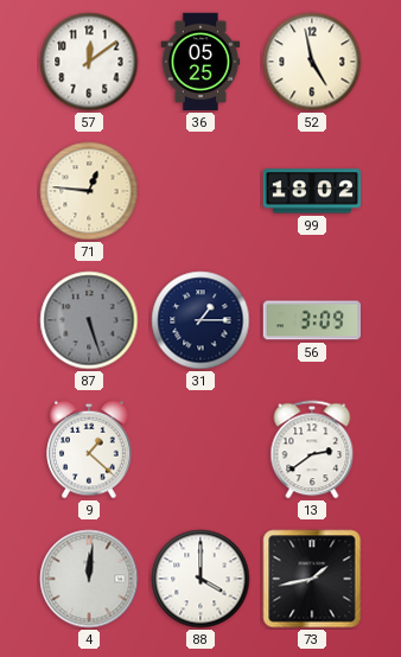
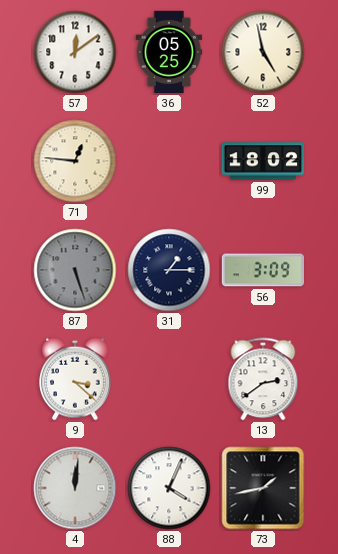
9: 1:22 -> 3:22 (75, 379)
88: 4:00 -> 4:04 (169, 488)
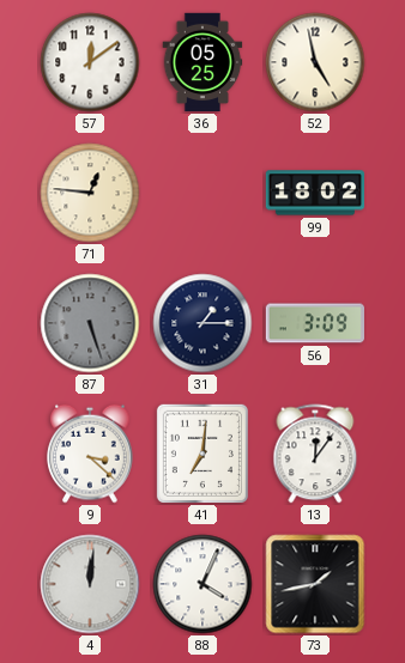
41: none -> 7:01 (202, 454)
13: 2:39 -> 12:06 (315, 454)
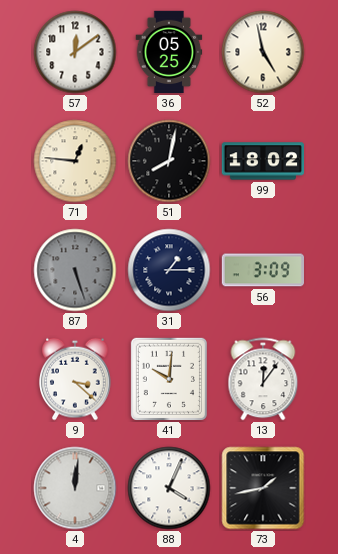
51: none -> 8:02 (169, 161)
41: 7:01 -> 10:01 (169, 379)
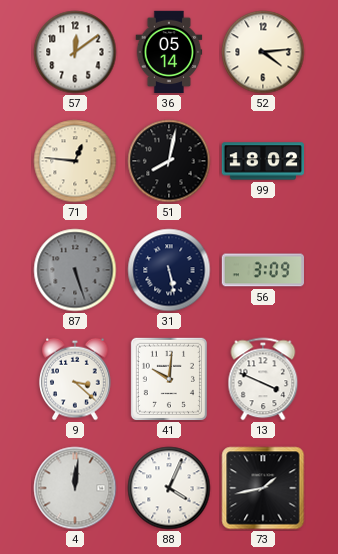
36: 05:25 -> 05:14 (169, 52)
52: 4:58 -> 4:14 (263, 52)
31: 1:15 -> 5:28 (169, 270)
13: 12:06 -> 3:49 (263, 379)
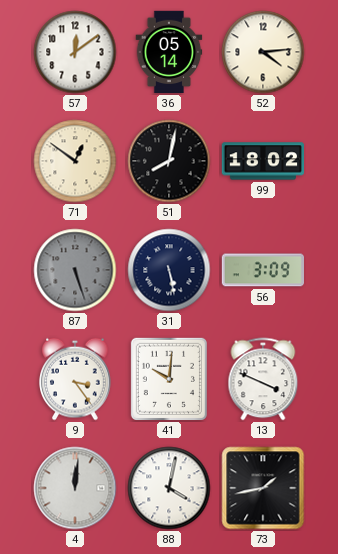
71: 12:46 -> 12:51 (75, 161)
9: 3:22 -> 3:24 (75, 379)
88: 4:04 -> 4:02 (169, 488)
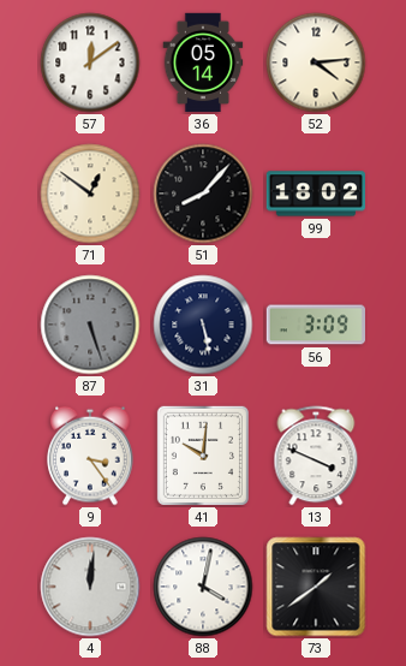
51: 8:02 -> 8:07 (203, 194)
73: 1:43 -> 1:39 (316, 587)
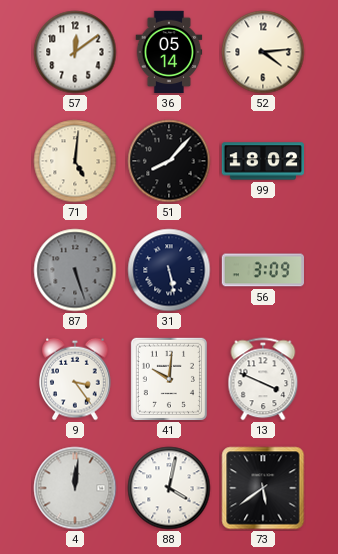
71: 12:51 -> 5:01 (75, 161)
73: 1:39 -> 5:39 (263, 488)
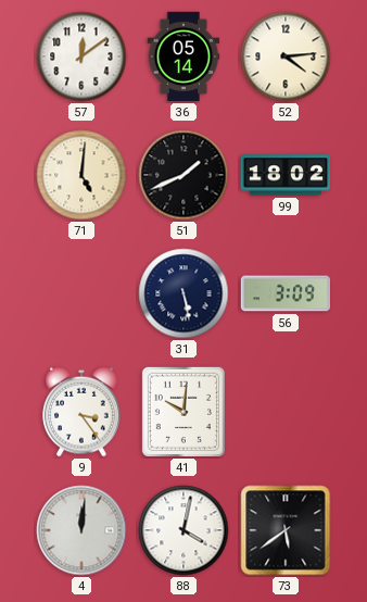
51: 8:07 -> 1:41 (184, 175)
87: 5:27 -> none (75, 270)
13: 3:49 -> none (263, 379)
